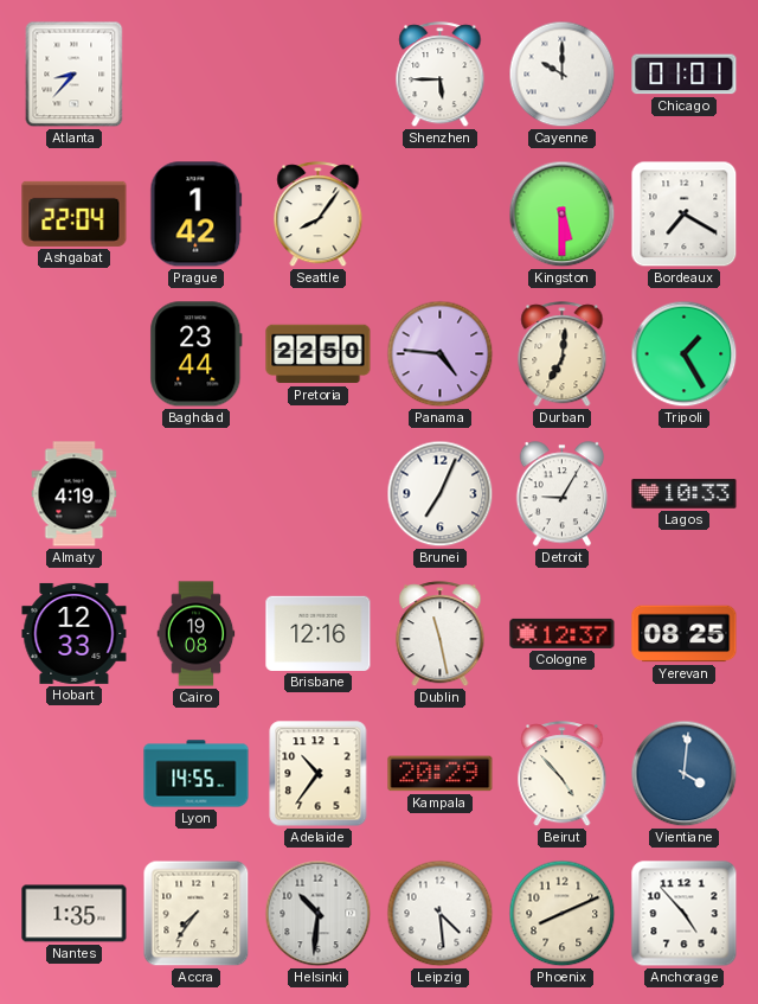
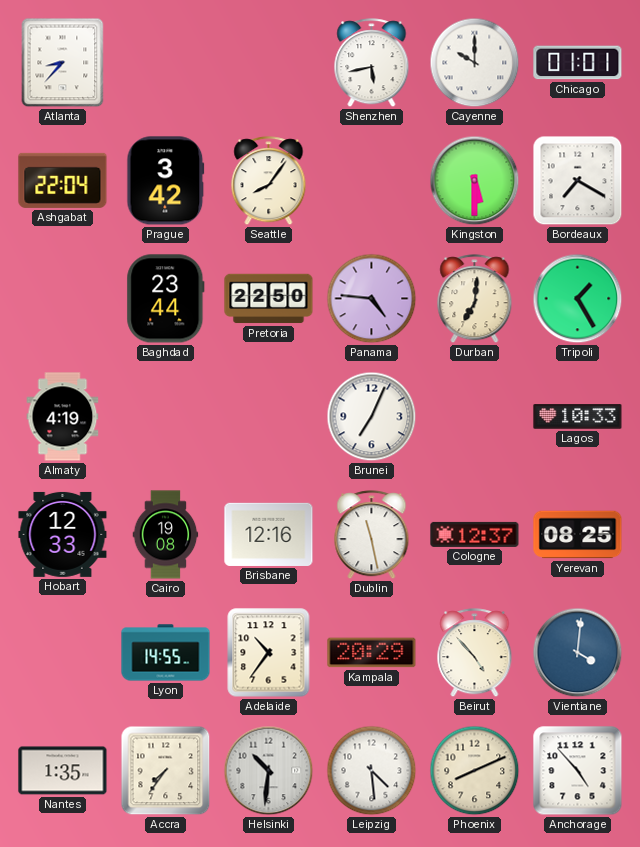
Shenzhen: 5:45 -> 5:43 (372, 63)
Prague: 1:42 -> 3:42 (166, 181)
Detroit: 9:05 -> none (563, 494)
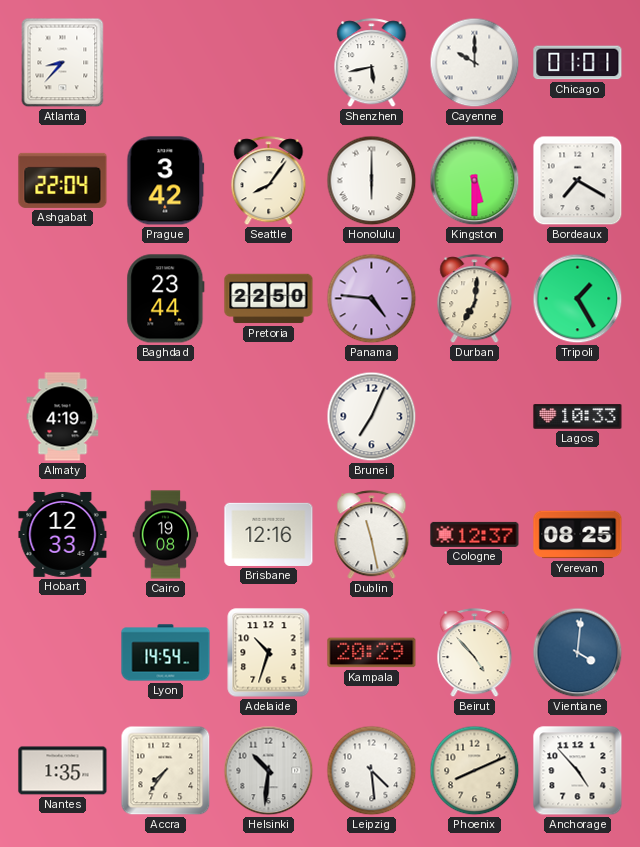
Honolulu: none -> 6:00 (372, 181)
Lyon: 14:55 -> 14:54 (166, 653)
Adelaide: 10:36 -> 10:33 (269, 653)
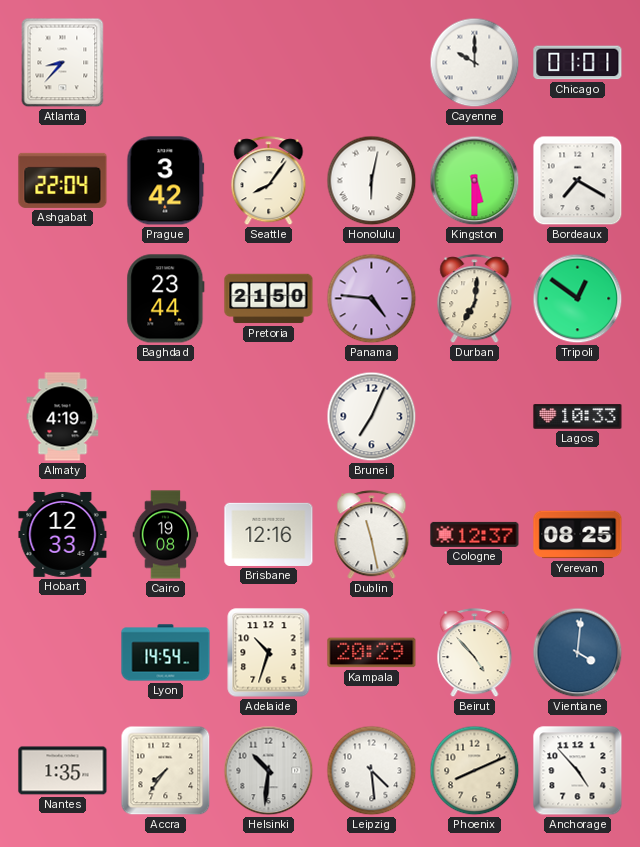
Shenzhen: 5:43 -> none (372, 63)
Honolulu: 6:00 -> 6:02 (372, 181)
Pretoria: 22:50 -> 21:50 (269, 299)
Tripoli: 1:25 -> 12:51 (578, 299)
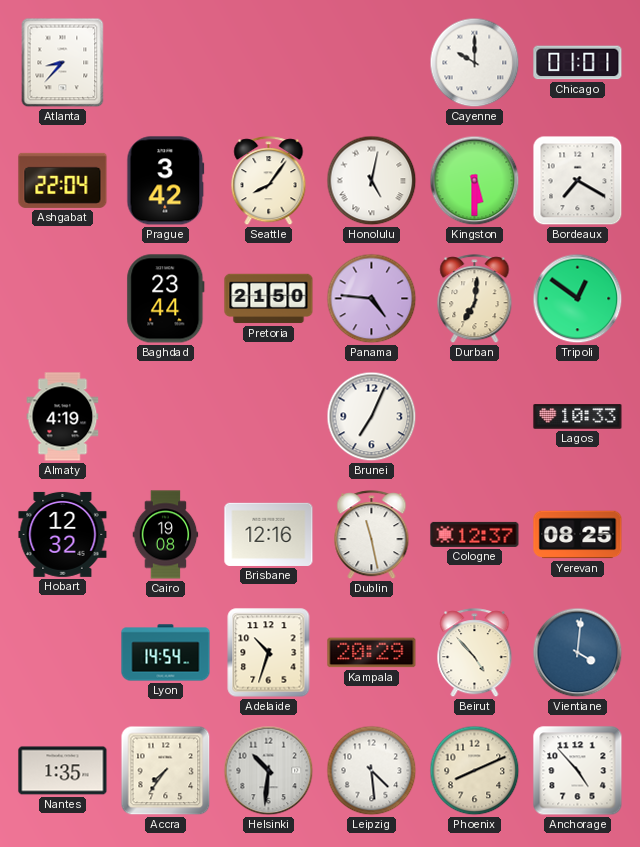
Honolulu: 6:02 -> 5:02 (372, 181)
Hobart: 12:33 -> 12:32 (63, 534)
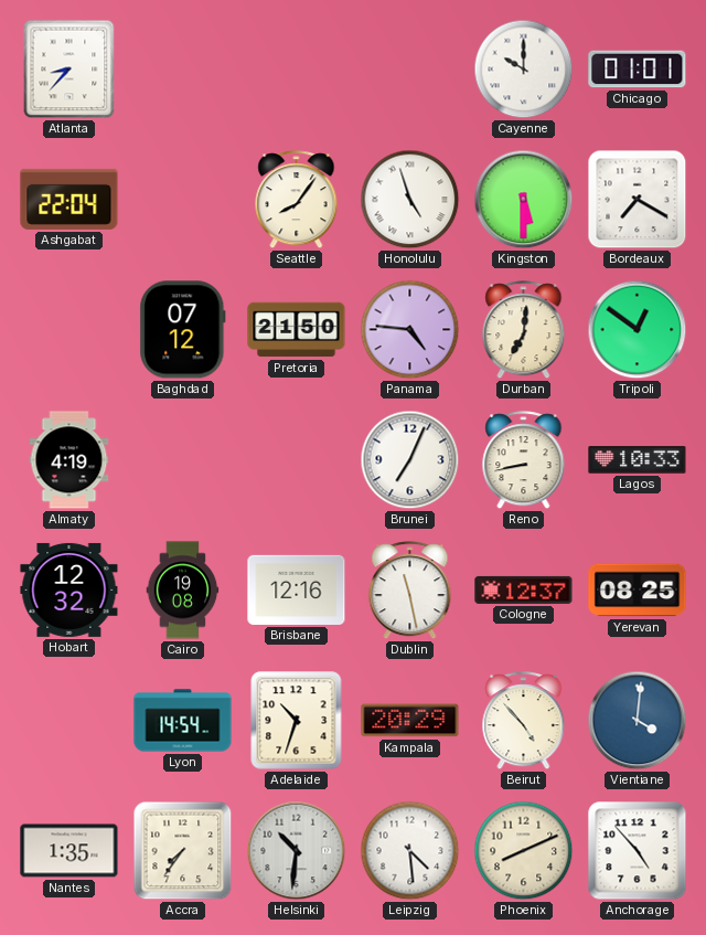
Prague: 3:42 -> none (166, 181)
Honolulu: 5:02 -> 4:57 (410, 200)
Baghdad: 23:44 -> 07:12 (183, 330)
Reno: none -> 8:43 (524, 460)
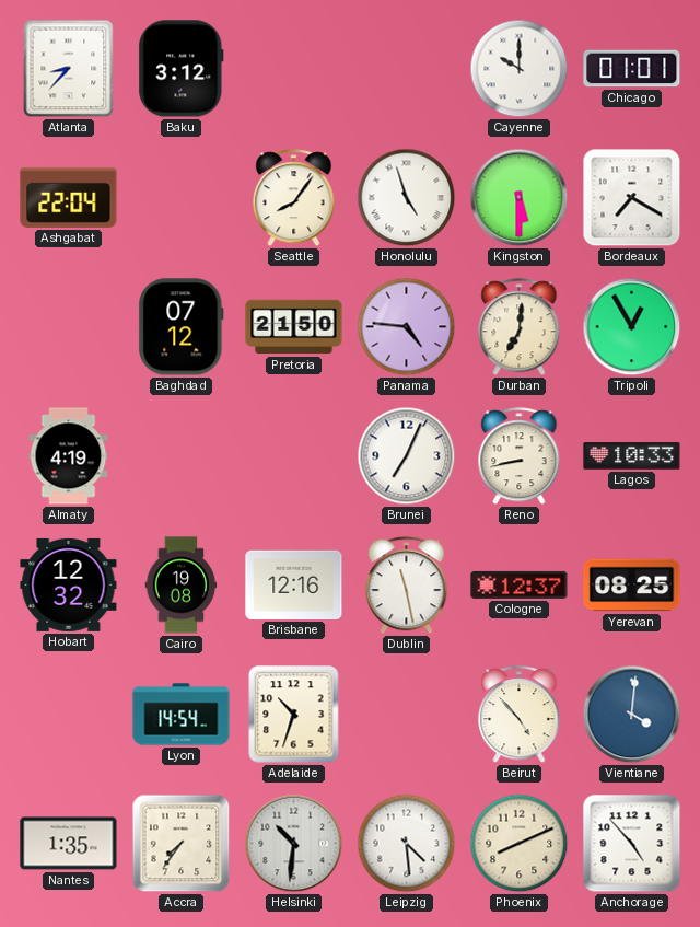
Baku: none -> 3:12 (182, 69)
Tripoli: 12:51 -> 12:55 (632, 327)
Kampala: 20:29 -> none (410, 721)
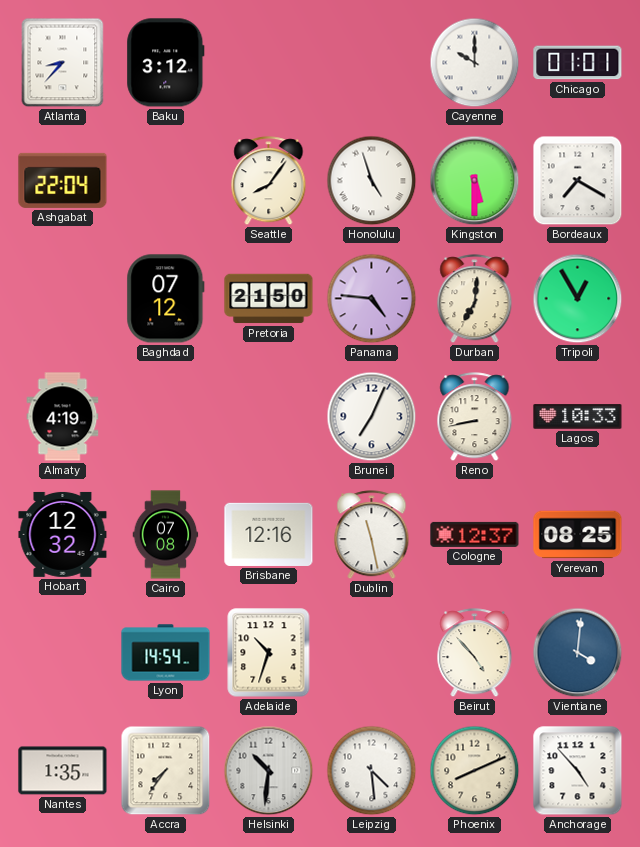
Cairo: 19:08 -> 07:08 (166, 535)
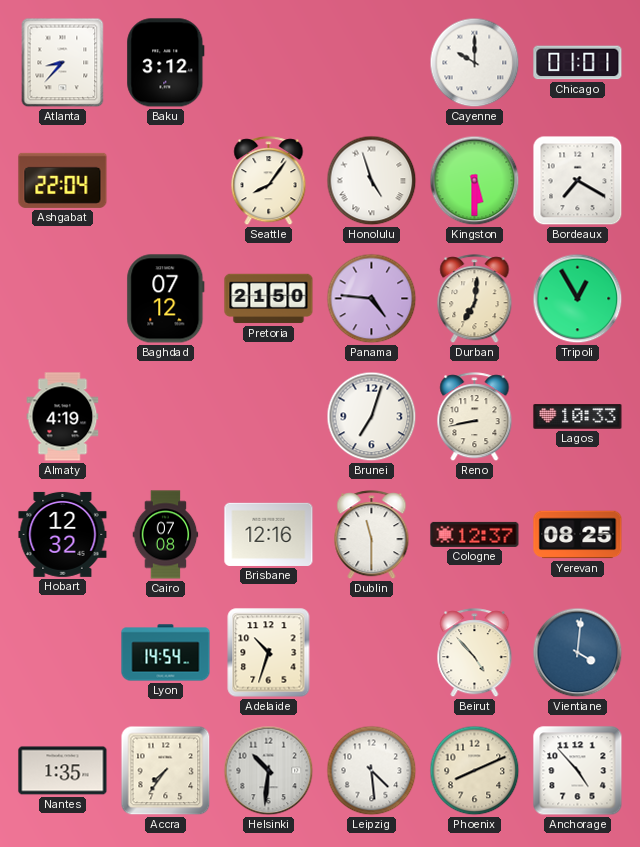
Brunei: 7:04 -> 7:03 (372, 417)
Dublin: 11:28 -> 11:30 (372, 535)
